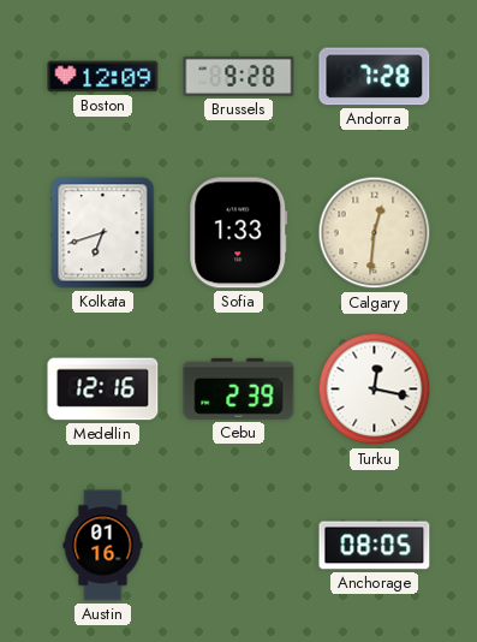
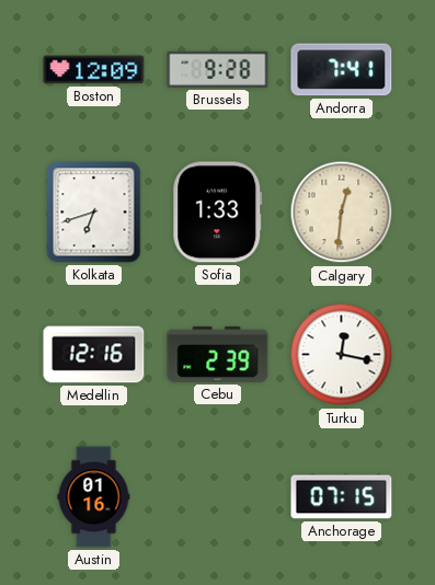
Andorra: 7:28 -> 7:41 (342, 70)
Anchorage: 08:05 -> 07:15 (342, 497)
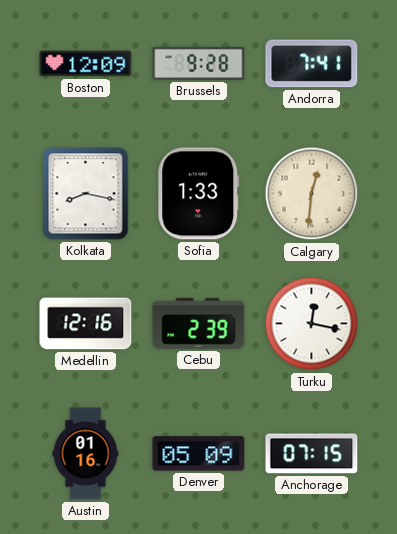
Kolkata: 6:42 -> 8:17 (86, 194)
Denver: none -> 05:09 (199, 454)
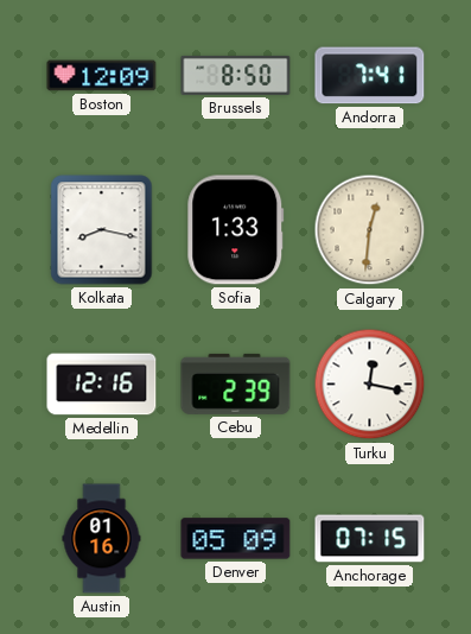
Brussels: 9:28 -> 8:50 (236, 75)
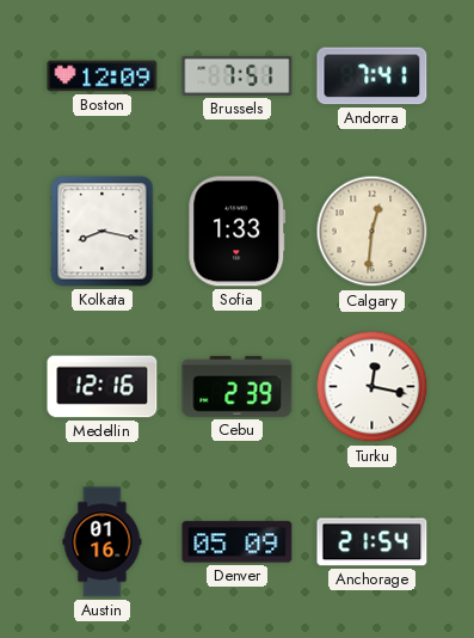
Brussels: 8:50 -> 7:51 (238, 75)
Anchorage: 07:15 -> 21:54 (373, 542)
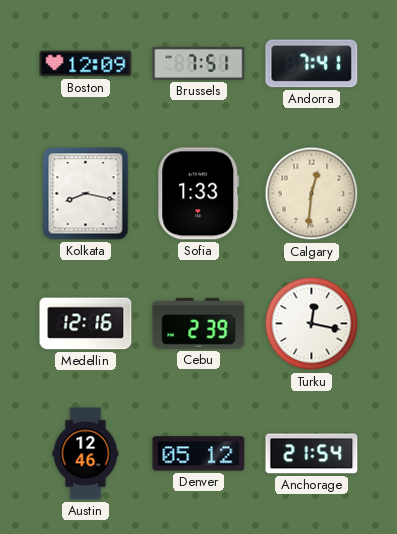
Austin: 01:16 -> 12:46 (86, 454)
Denver: 05:09 -> 05:12 (199, 454)
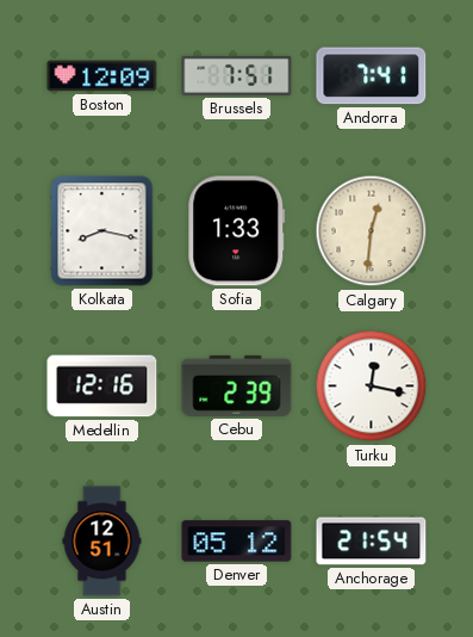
Austin: 12:46 -> 12:51 (102, 542)
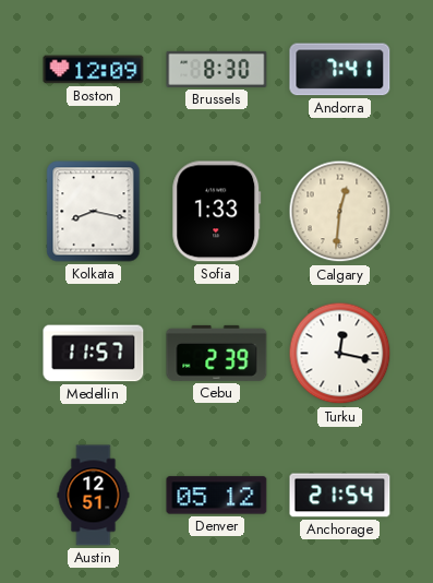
Brussels: 7:51 -> 8:30 (217, 69)
Medellin: 12:16 -> 11:57 (94, 354)
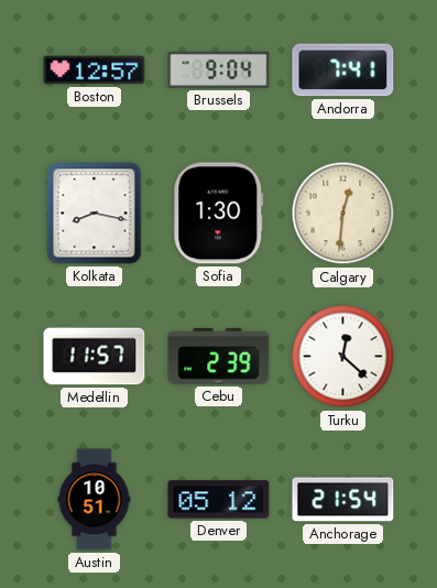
Boston: 12:09 -> 12:57 (95, 70)
Brussels: 8:30 -> 9:04 (219, 69)
Sofia: 1:33 -> 1:30 (219, 214)
Turku: 12:17 -> 12:22 (343, 357)
Austin: 12:51 -> 10:51 (95, 500)
